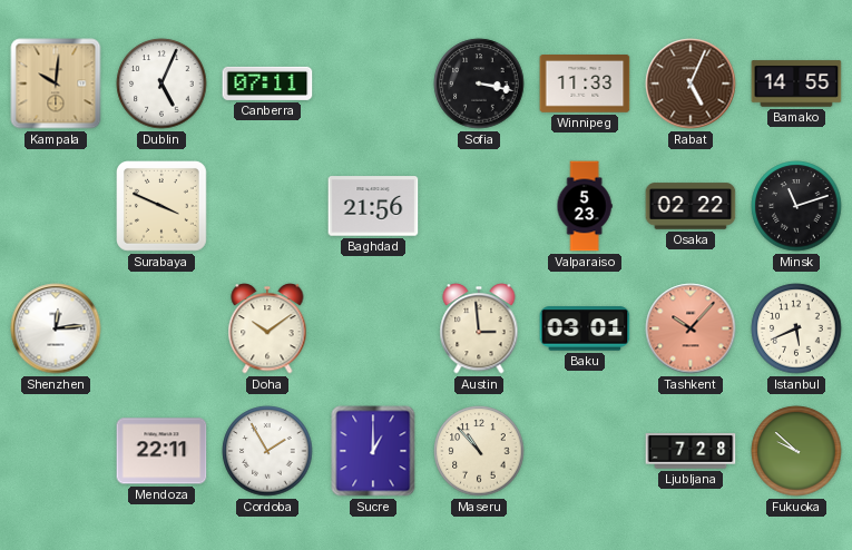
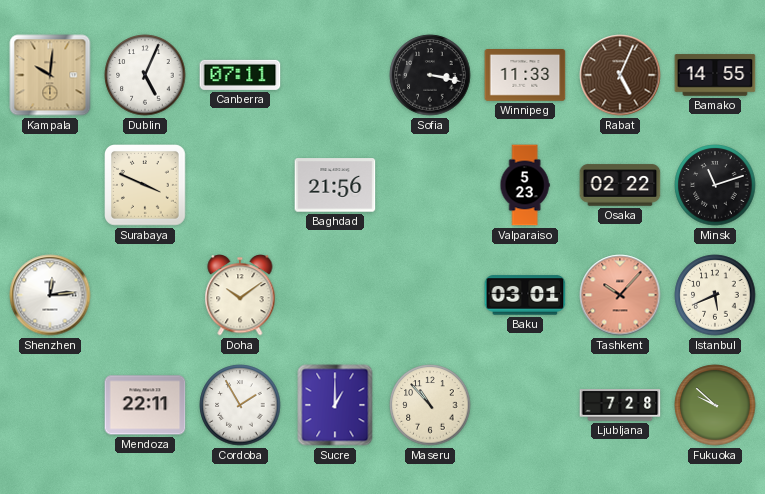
Austin: 2:59 -> none (479, 328)
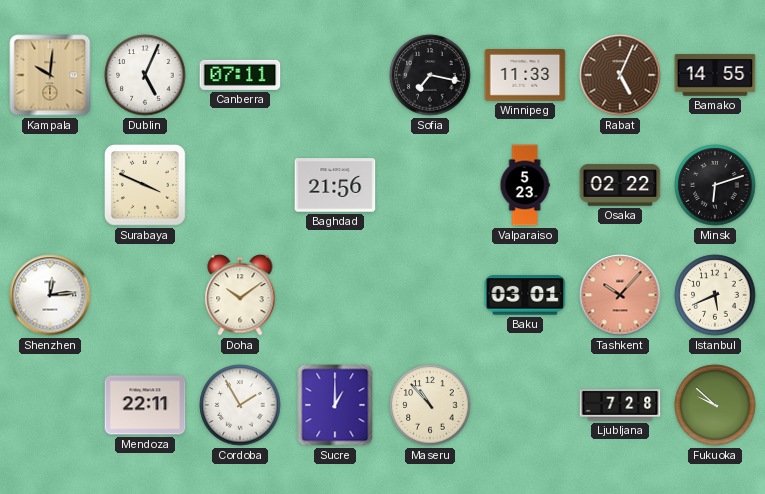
Sofia: 3:17 -> 7:17 (430, 75)
Minsk: 11:12 -> 6:12 (715, 185)
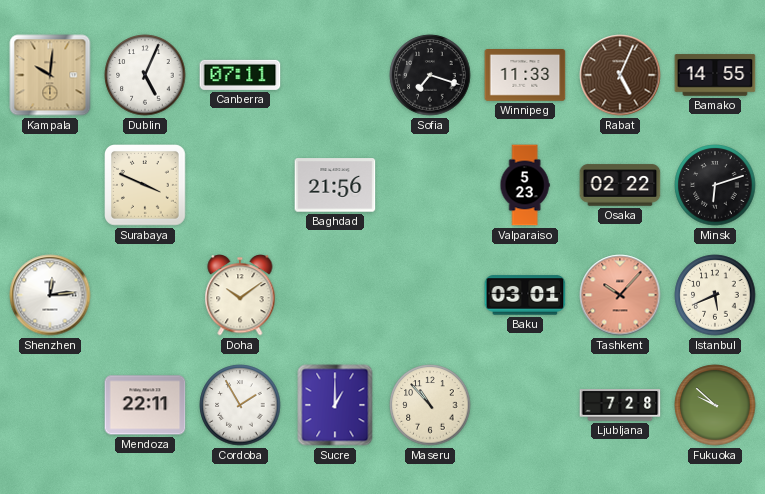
Sofia: 7:17 -> 7:18 (430, 75)
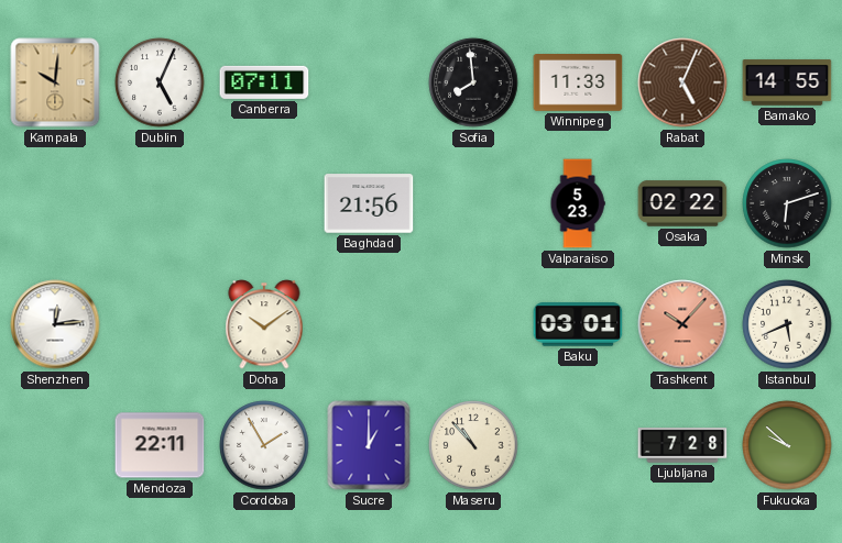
Sofia: 7:18 -> 7:59 (473, 82)
Surabaya: 3:49 -> none (146, 186)
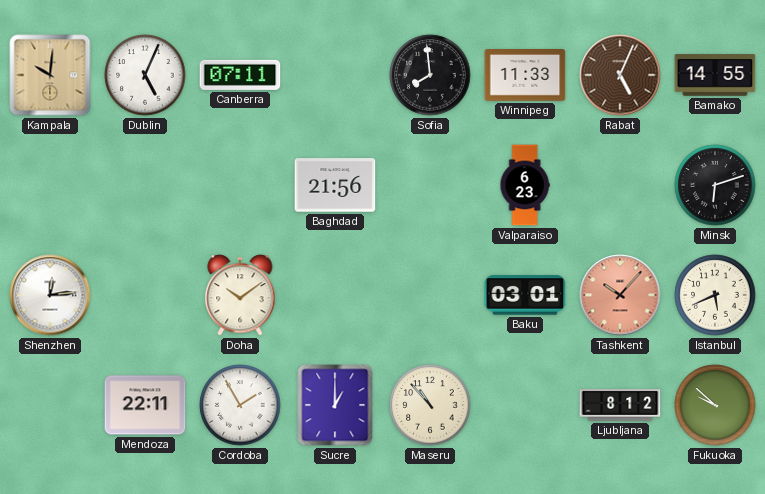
Valparaiso: 5:23 -> 6:23 (525, 185)
Osaka: 02:22 -> none (682, 203)
Ljubljana: 7:28 -> 8:12 (620, 405)
